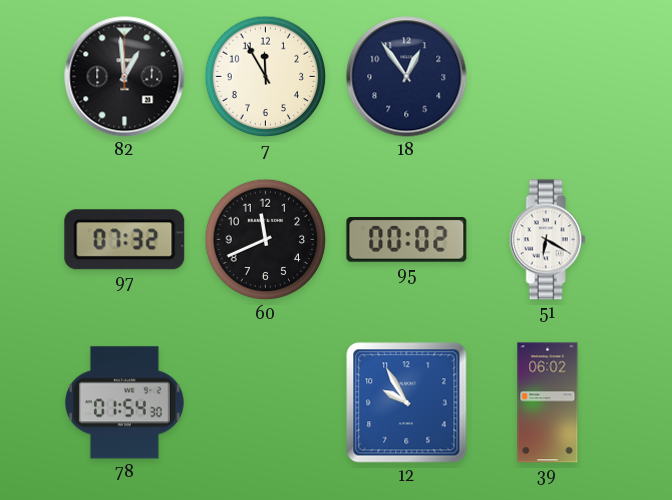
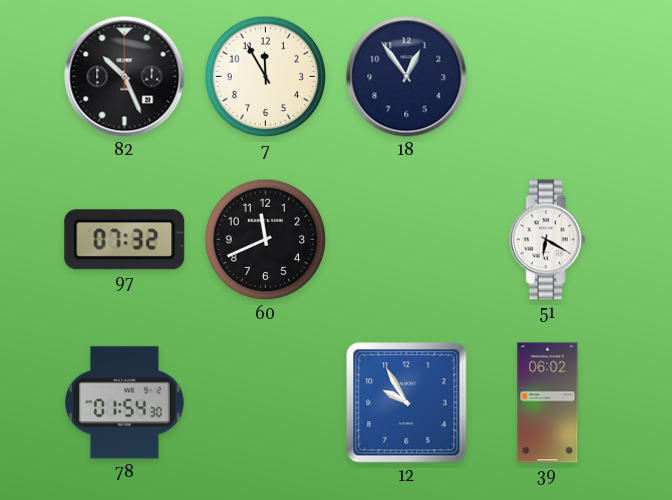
82: 12:59 -> 10:26 (125, 77)
95: 00:02 -> none (407, 240)
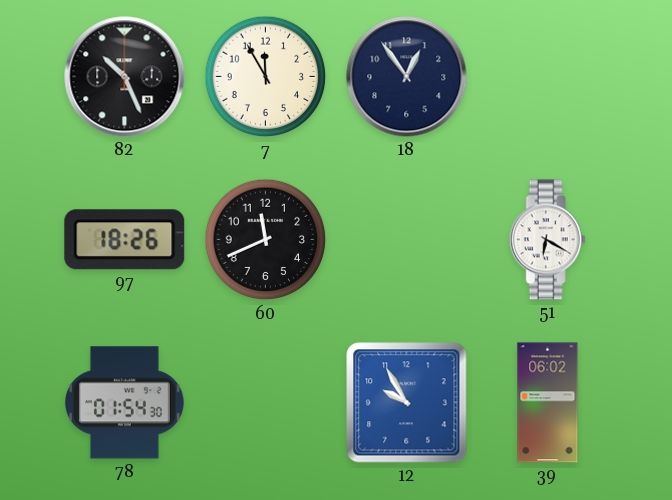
97: 07:32 -> 18:26 (125, 240)
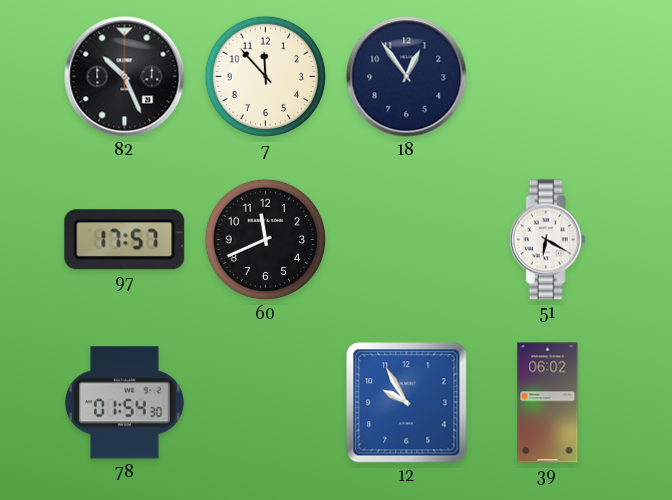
7: 11:55 -> 11:53 (266, 77)
97: 18:26 -> 17:57 (125, 240)
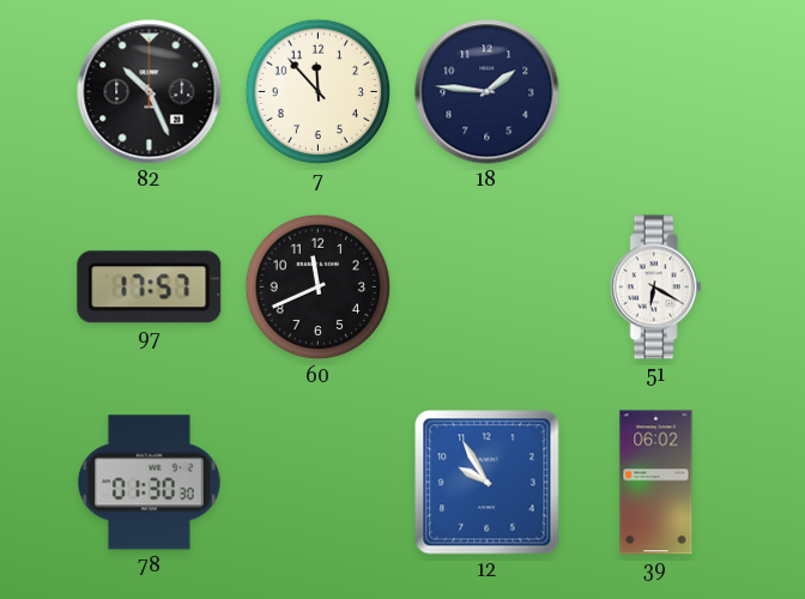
18: 12:54 -> 1:46 (488, 92)
78: 01:54 -> 01:30 (149, 483)
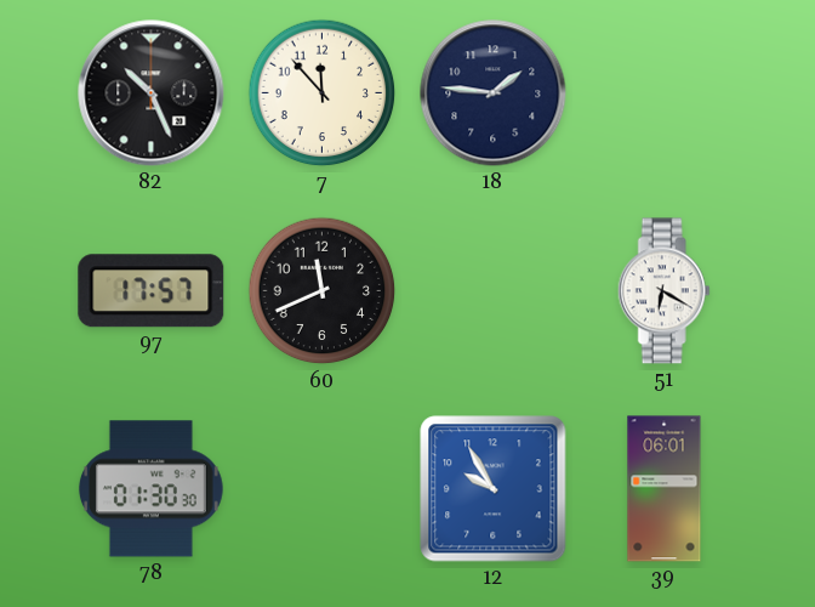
39: 06:02 -> 06:01 (665, 489)
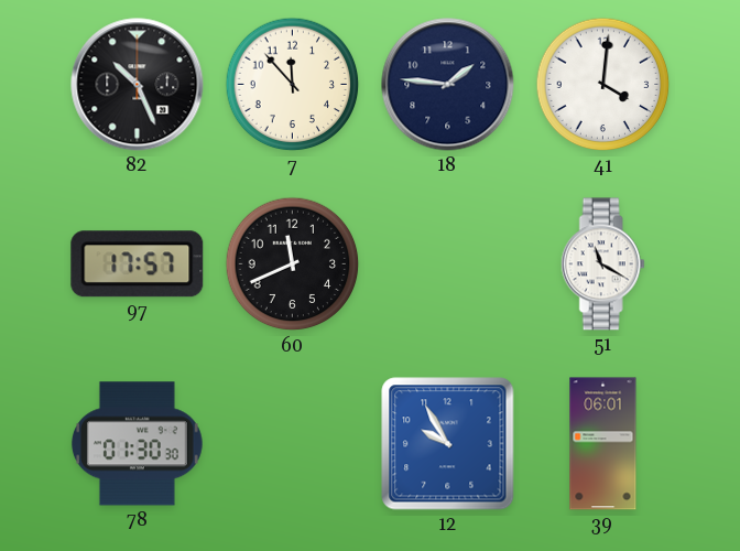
41: none -> 4:01 (603, 85)
51: 6:20 -> 11:20 (602, 264)
